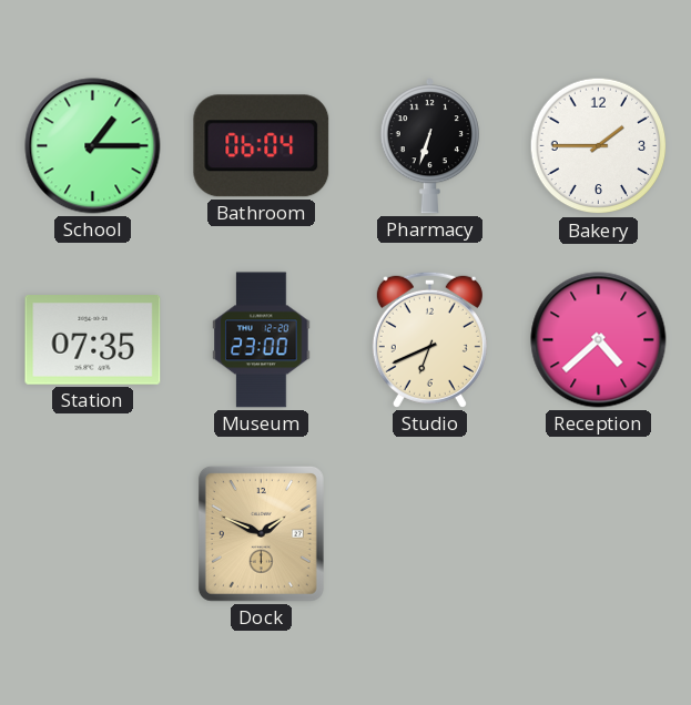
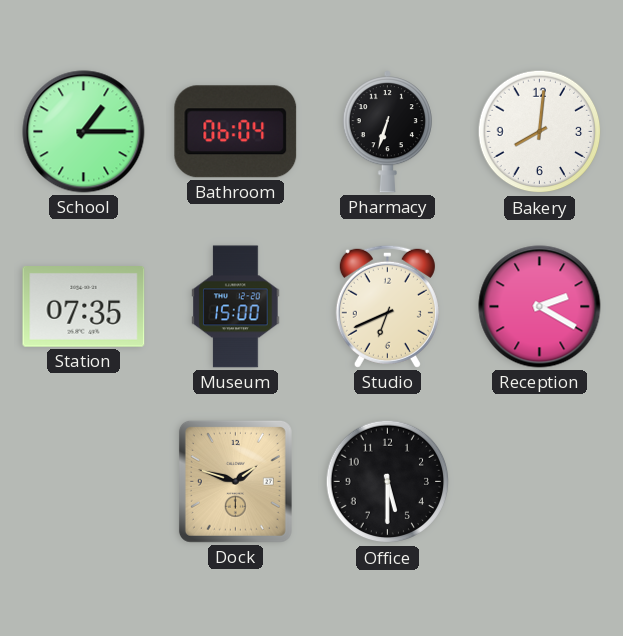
Bakery: 1:45 -> 8:01 (540, 132)
Museum: 23:00 -> 15:00 (236, 307)
Reception: 4:38 -> 2:20 (540, 307)
Dock: 1:49 -> 1:48 (235, 481)
Office: none -> 5:30 (388, 482)
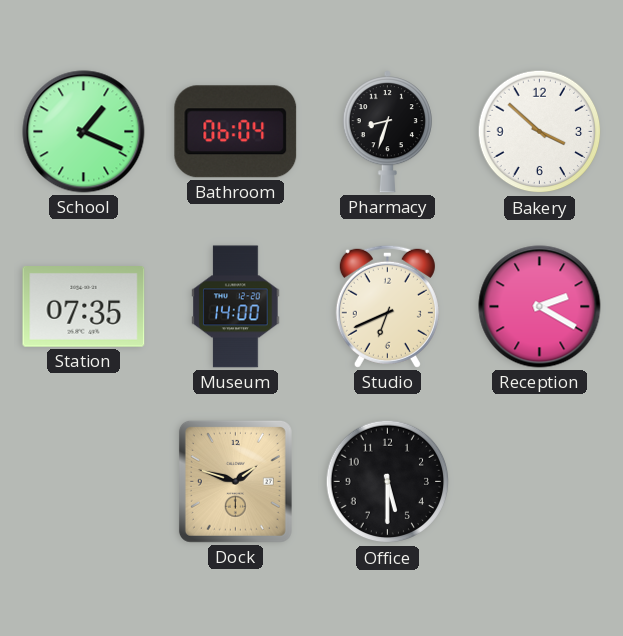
School: 1:15 -> 1:19 (84, 132)
Pharmacy: 6:33 -> 8:33 (387, 132)
Bakery: 8:01 -> 3:52 (540, 132)
Museum: 15:00 -> 14:00 (236, 307)
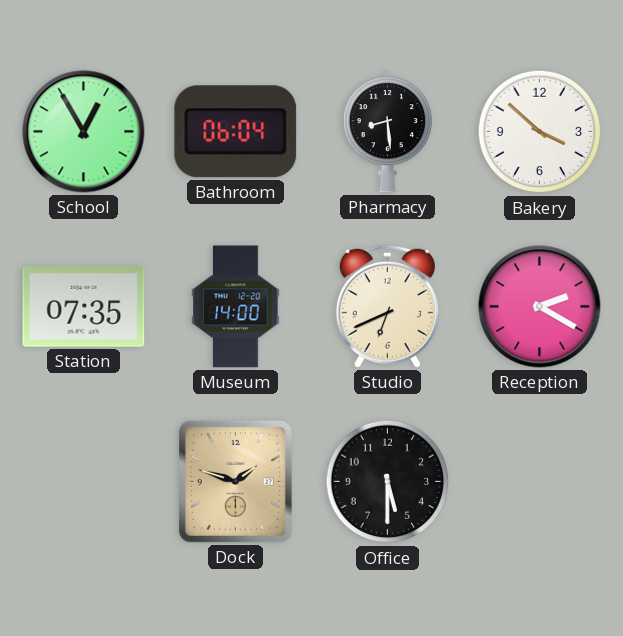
School: 1:19 -> 12:55 (84, 132)
Pharmacy: 8:33 -> 8:29 (387, 132)
